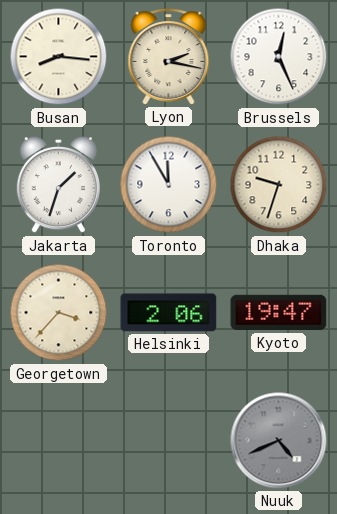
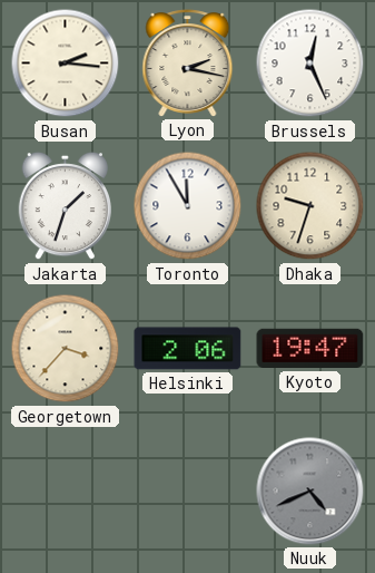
Busan: 8:16 -> 2:16 (66, 64)
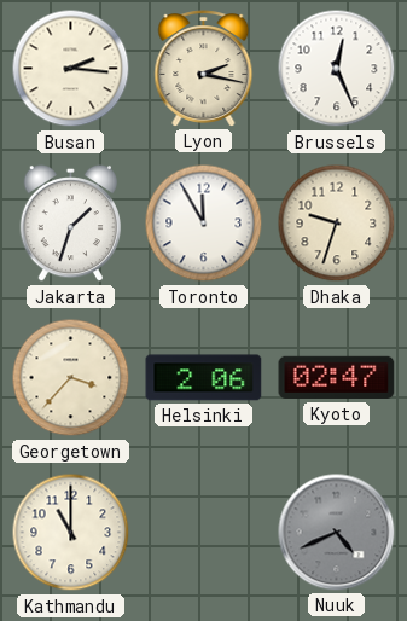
Kyoto: 19:47 -> 02:47 (337, 378)
Kathmandu: none -> 11:00 (71, 533)
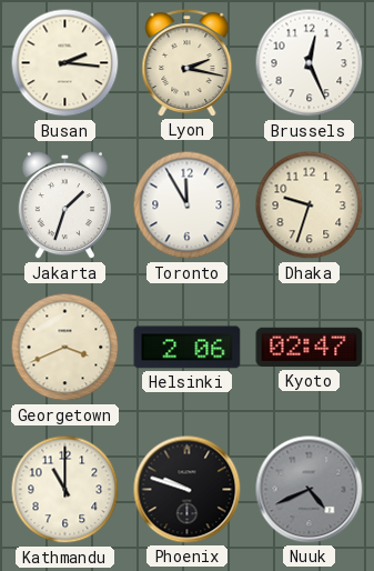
Georgetown: 3:37 -> 3:41 (65, 348)
Phoenix: none -> 9:48 (188, 490)
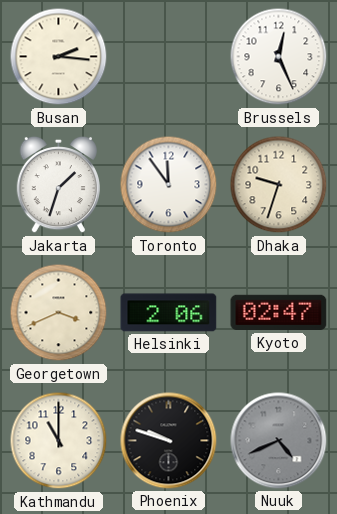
Lyon: 2:17 -> none (188, 63)
Toronto: 11:55 -> 11:54 (169, 185)
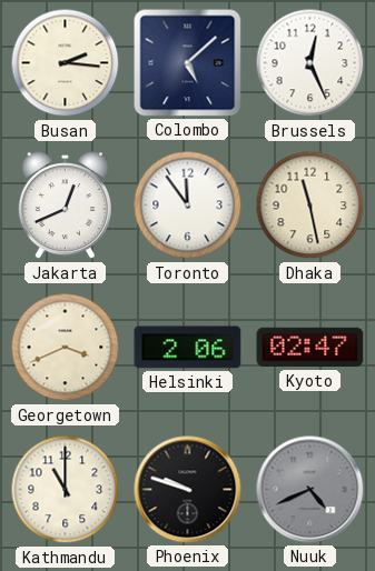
Colombo: none -> 5:08 (188, 63)
Jakarta: 1:33 -> 12:41 (65, 206)
Dhaka: 9:33 -> 11:28 (310, 206)
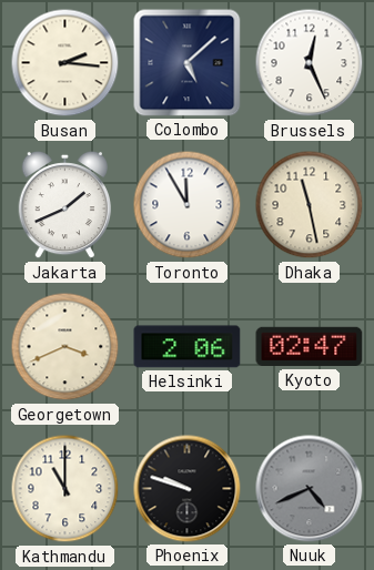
Jakarta: 12:41 -> 1:41 (64, 205)
Toronto: 11:54 -> 11:55 (188, 205)
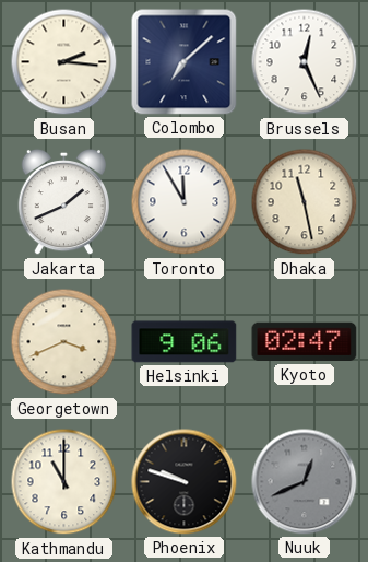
Colombo: 5:08 -> 7:08 (185, 62)
Helsinki: 2:06 -> 9:06 (185, 342)
Nuuk: 4:41 -> 12:41 (305, 482)
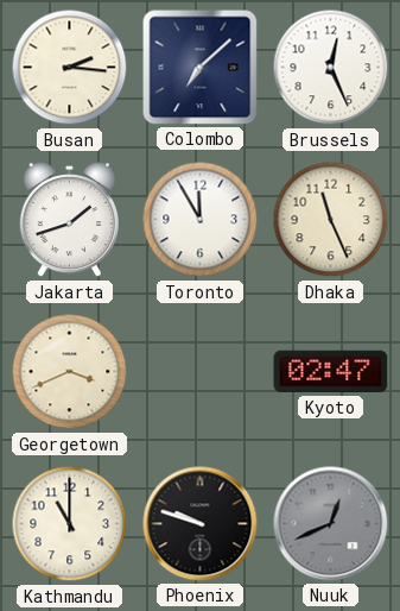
Jakarta: 1:41 -> 1:42 (69, 220)
Dhaka: 11:28 -> 11:26 (331, 220)
Helsinki: 9:06 -> none (185, 342)
